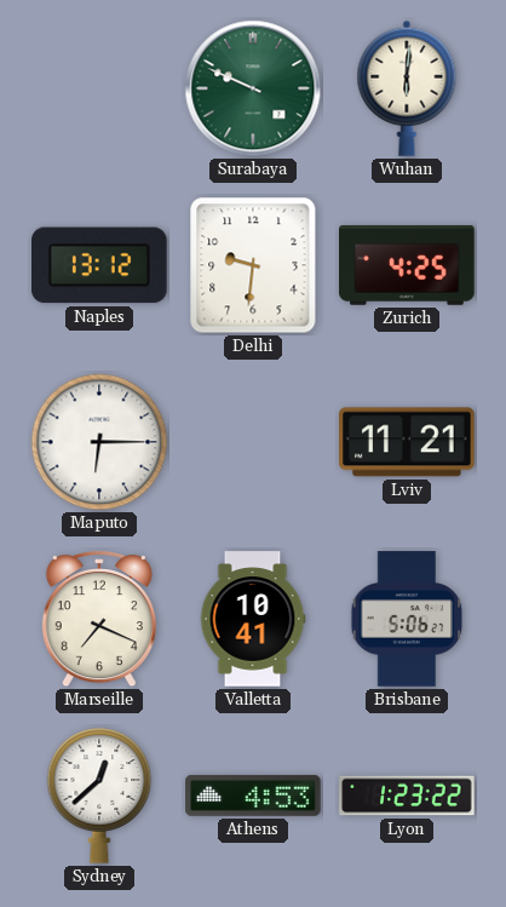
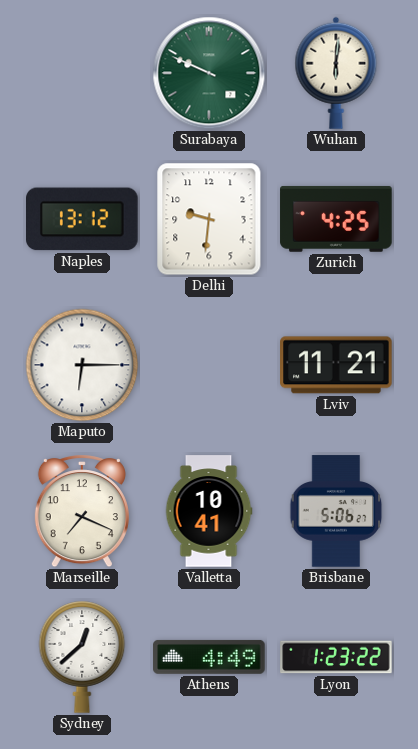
Athens: 4:53 -> 4:49 (209, 657)
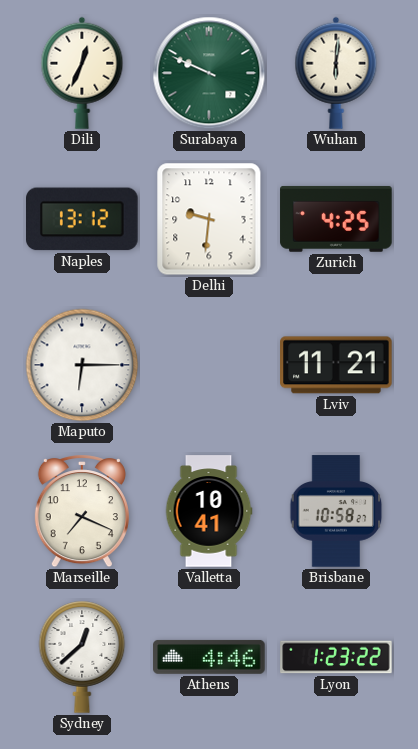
Dili: none -> 12:34 (82, 73)
Brisbane: 5:06 -> 10:58 (336, 511)
Athens: 4:49 -> 4:46 (209, 657)
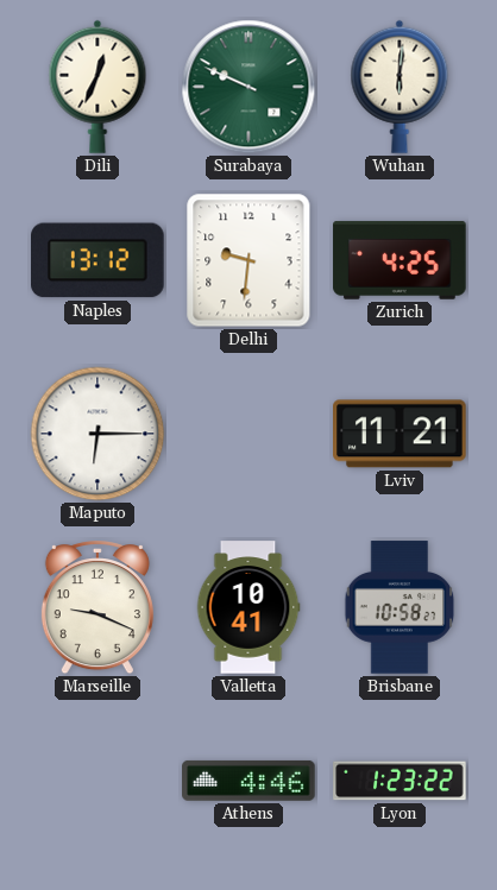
Marseille: 7:19 -> 9:19 (97, 608)
Sydney: 12:38 -> none (82, 657)
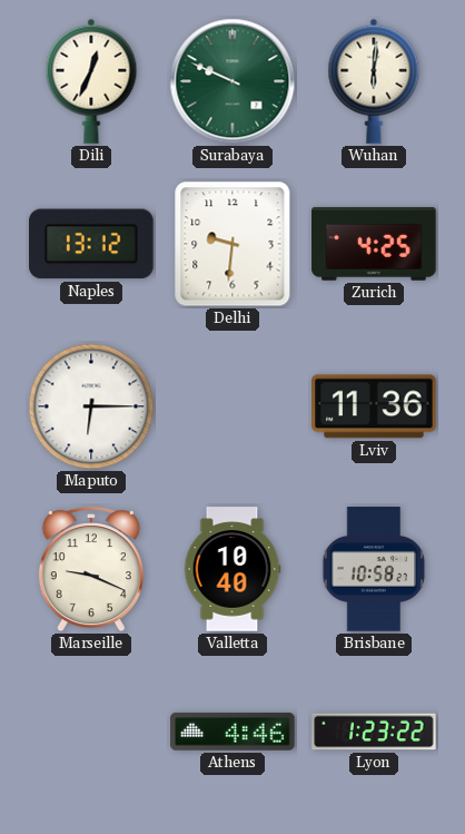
Lviv: 11:21 -> 11:36 (374, 406)
Valletta: 10:41 -> 10:40 (233, 569)
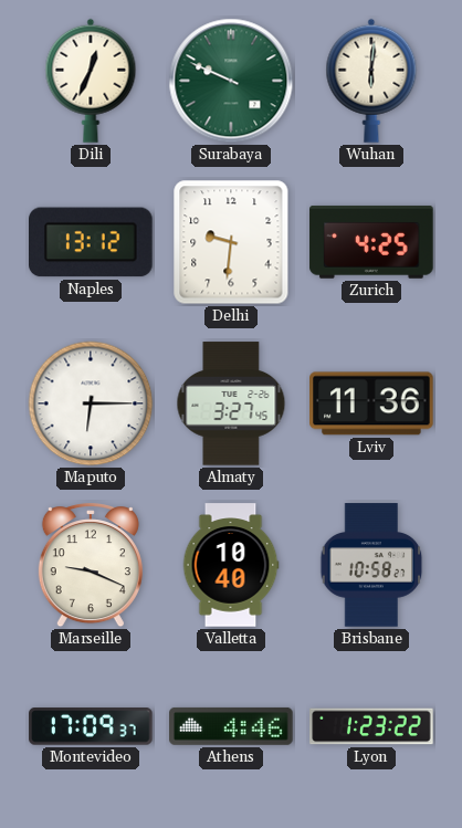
Almaty: none -> 3:27 (231, 403)
Montevideo: none -> 17:09 (91, 726)
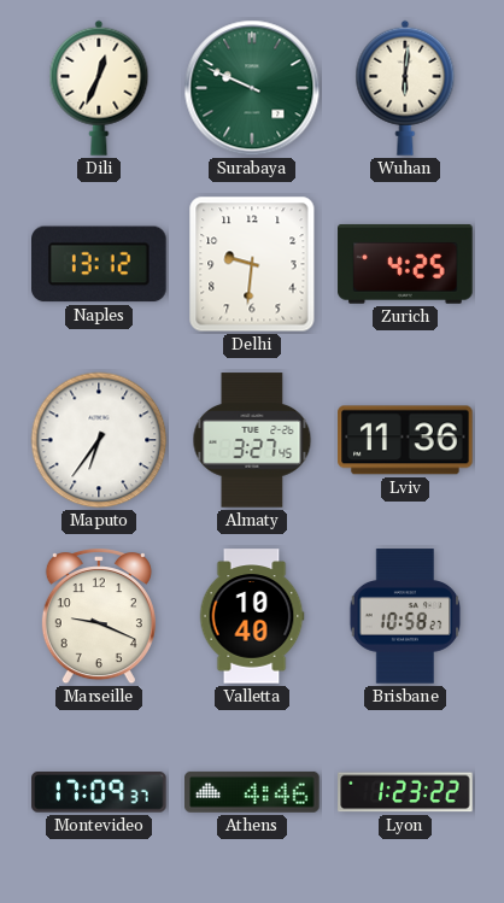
Maputo: 6:15 -> 6:36 (99, 440)
